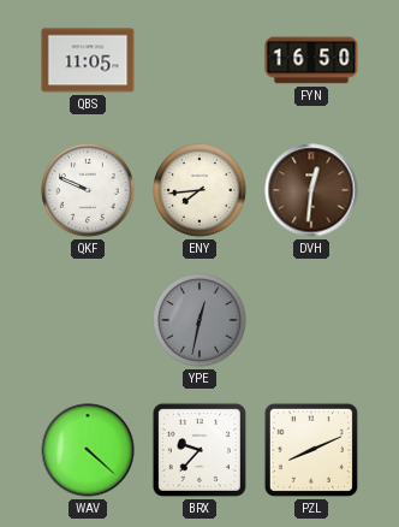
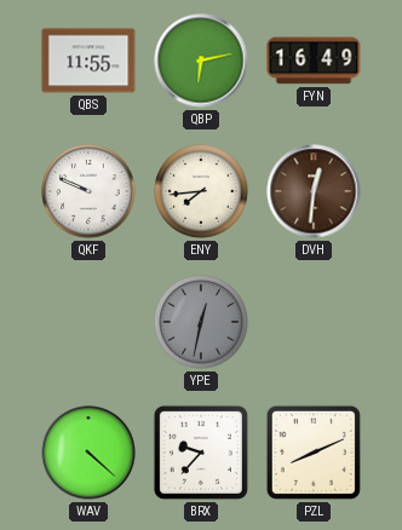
QBS: 11:05 -> 11:55 (88, 61)
QBP: none -> 6:13 (201, 61)
FYN: 16:50 -> 16:49 (314, 61)
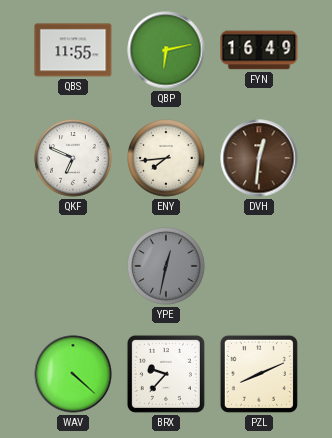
QKF: 9:49 -> 6:49 (73, 158)
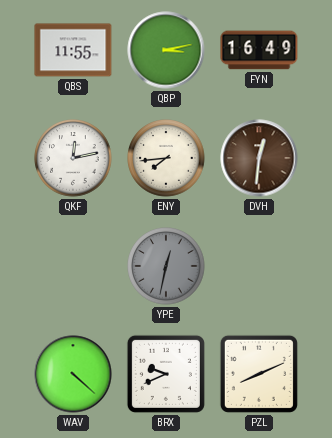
QBP: 6:13 -> 3:13 (166, 50)
QKF: 6:49 -> 12:13 (73, 158)
BRX: 9:37 -> 9:41 (166, 374)
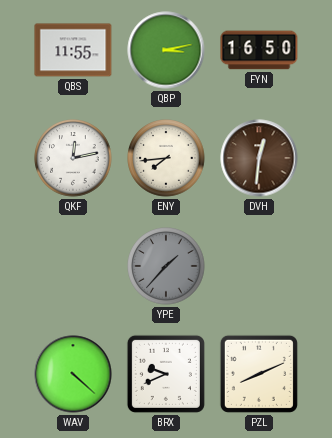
FYN: 16:49 -> 16:50 (259, 50)
YPE: 12:32 -> 1:37 (166, 266)
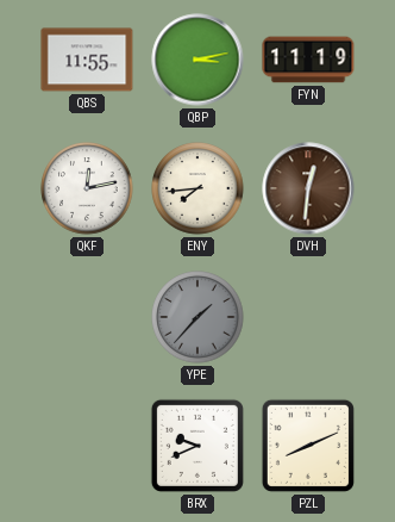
FYN: 16:50 -> 11:19 (308, 60)
WAV: 4:22 -> none (73, 374)
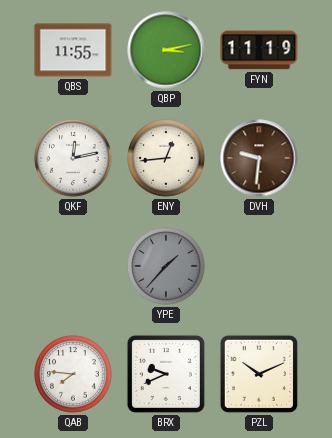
ENY: 7:44 -> 12:44 (166, 158)
DVH: 12:31 -> 9:31 (259, 158)
QAB: none -> 7:46 (73, 374)
PZL: 8:11 -> 10:11 (259, 374)
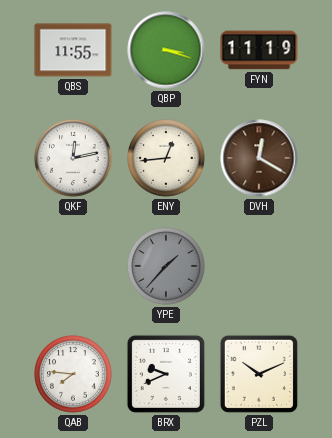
QBP: 3:13 -> 3:18 (166, 50)
DVH: 9:31 -> 12:20 (259, 158)
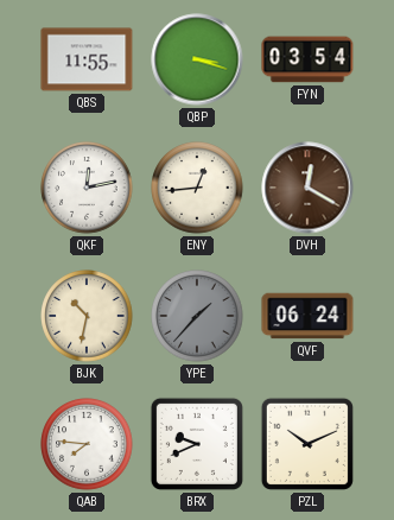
FYN: 11:19 -> 03:54 (307, 59)
BJK: none -> 10:32 (87, 316)
QVF: none -> 06:24 (307, 316)
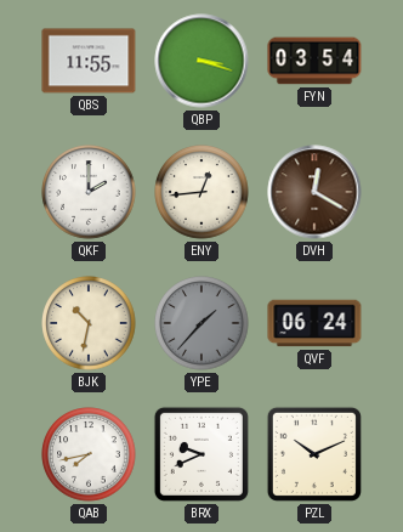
QKF: 12:13 -> 2:00 (89, 192)
QAB: 7:46 -> 7:43 (89, 454)
